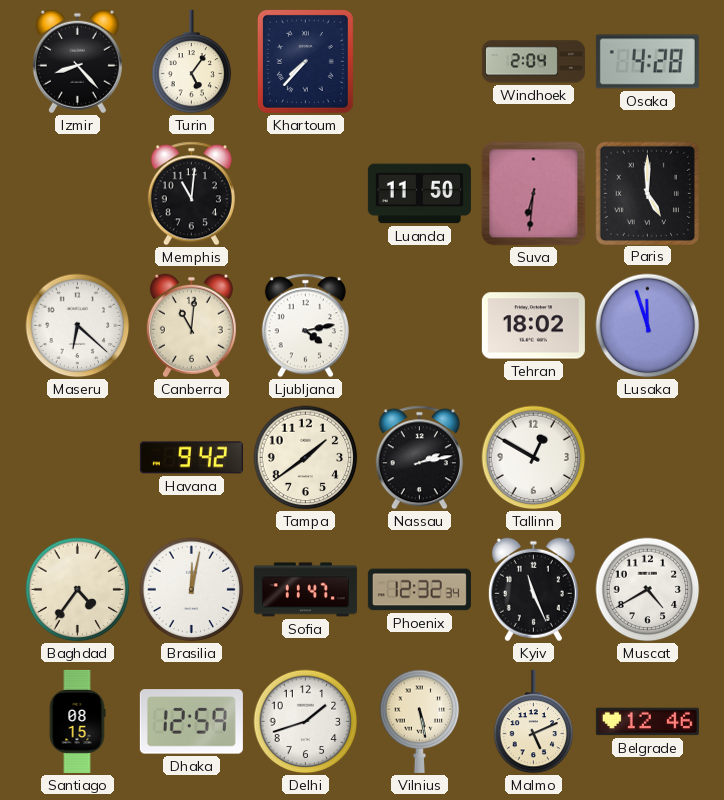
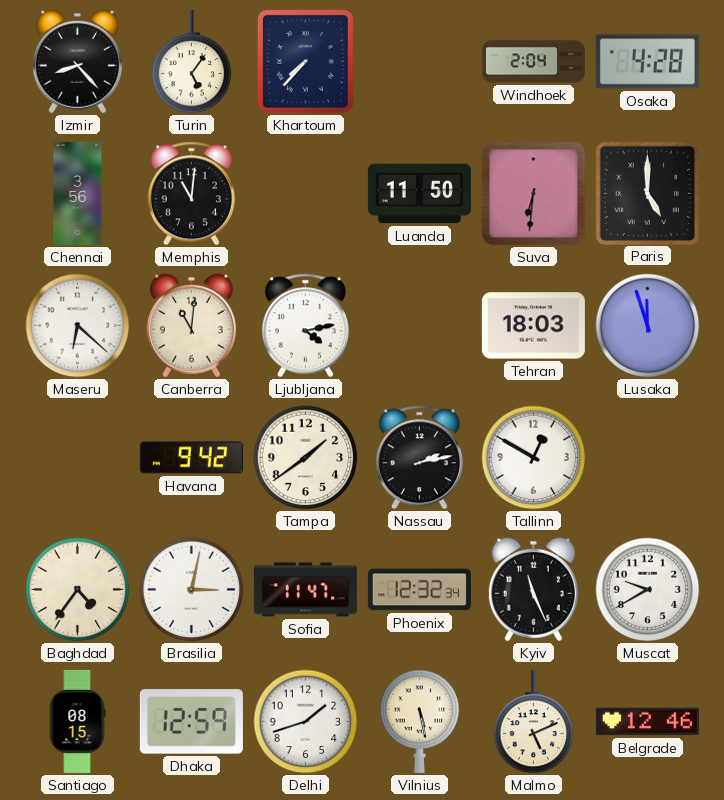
Chennai: none -> 3:56 (78, 193)
Tehran: 18:02 -> 18:03 (533, 326)
Brasilia: 12:02 -> 3:02 (192, 590)
Muscat: 4:40 -> 9:40 (648, 590)
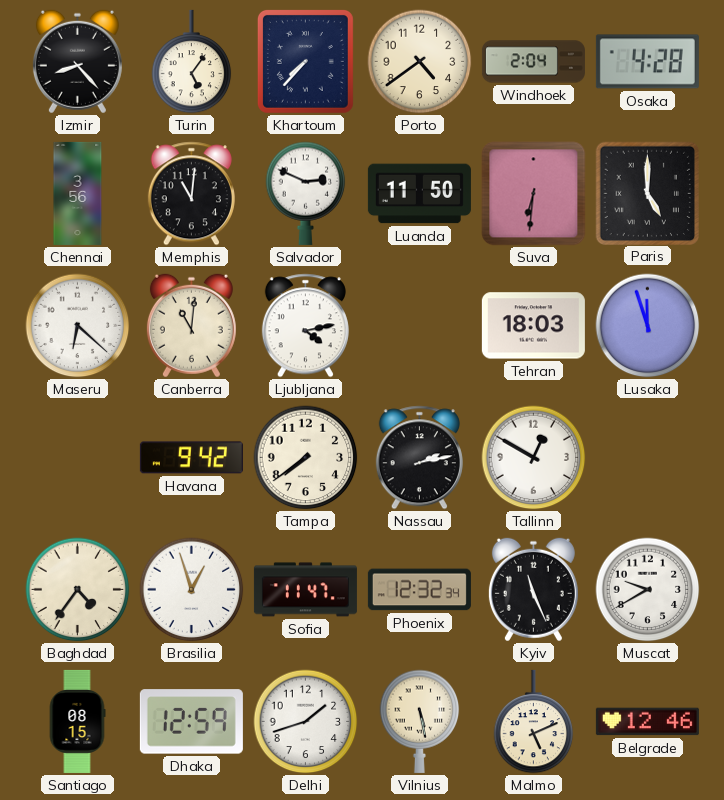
Porto: none -> 4:39 (420, 62)
Salvador: none -> 2:49 (306, 193)
Tampa: 1:39 -> 7:39 (306, 458)
Brasilia: 3:02 -> 12:57 (192, 590)
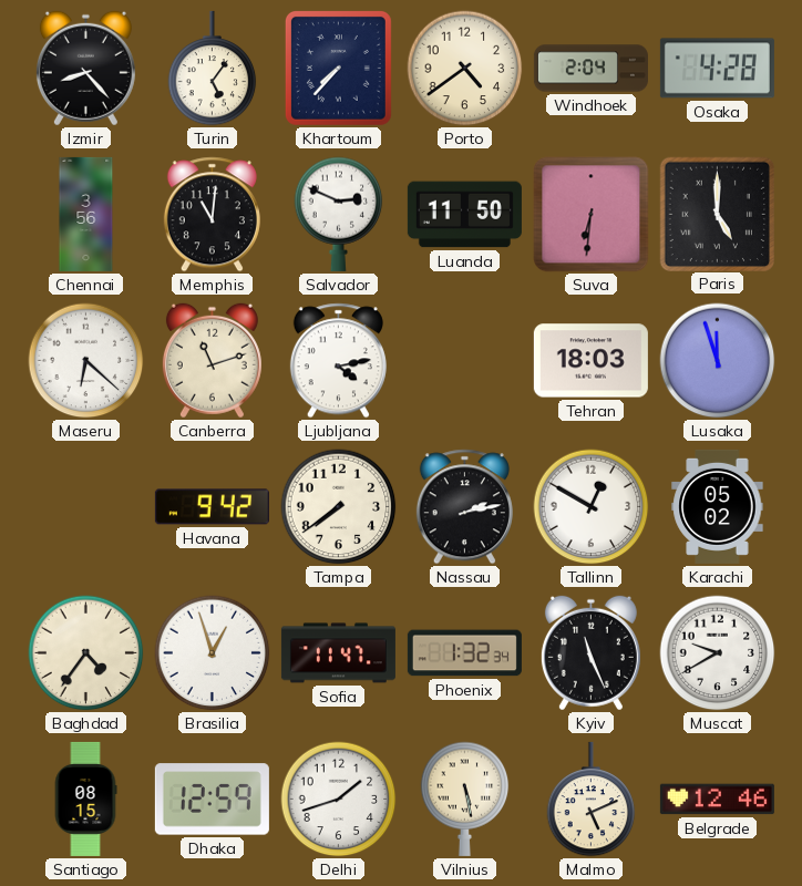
Canberra: 11:01 -> 11:12 (212, 361)
Karachi: none -> 05:02 (718, 506)
Phoenix: 12:32 -> 1:32 (464, 653)
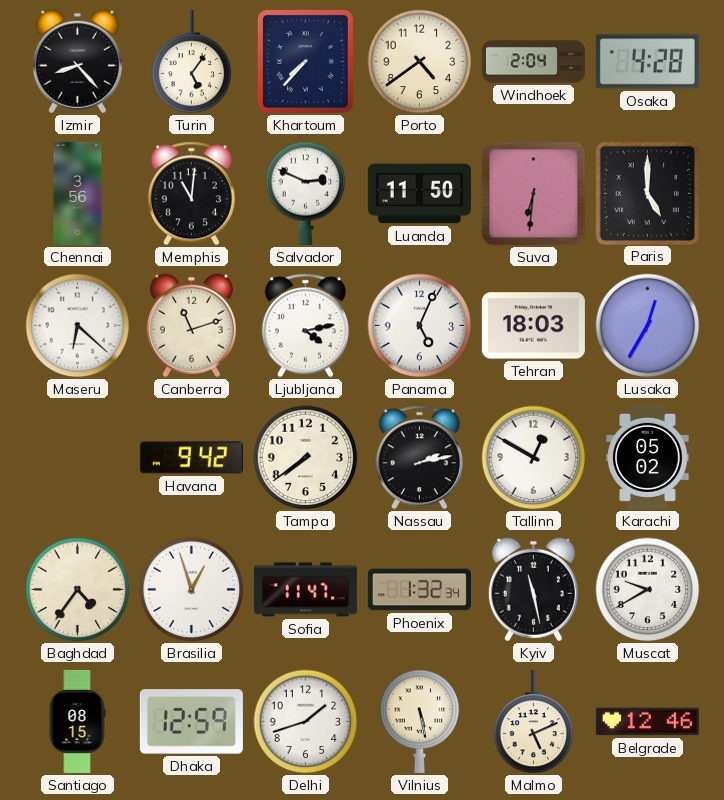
Panama: none -> 5:04 (420, 326)
Lusaka: 11:57 -> 12:35 (648, 326)
Kyiv: 11:26 -> 11:28 (533, 590)
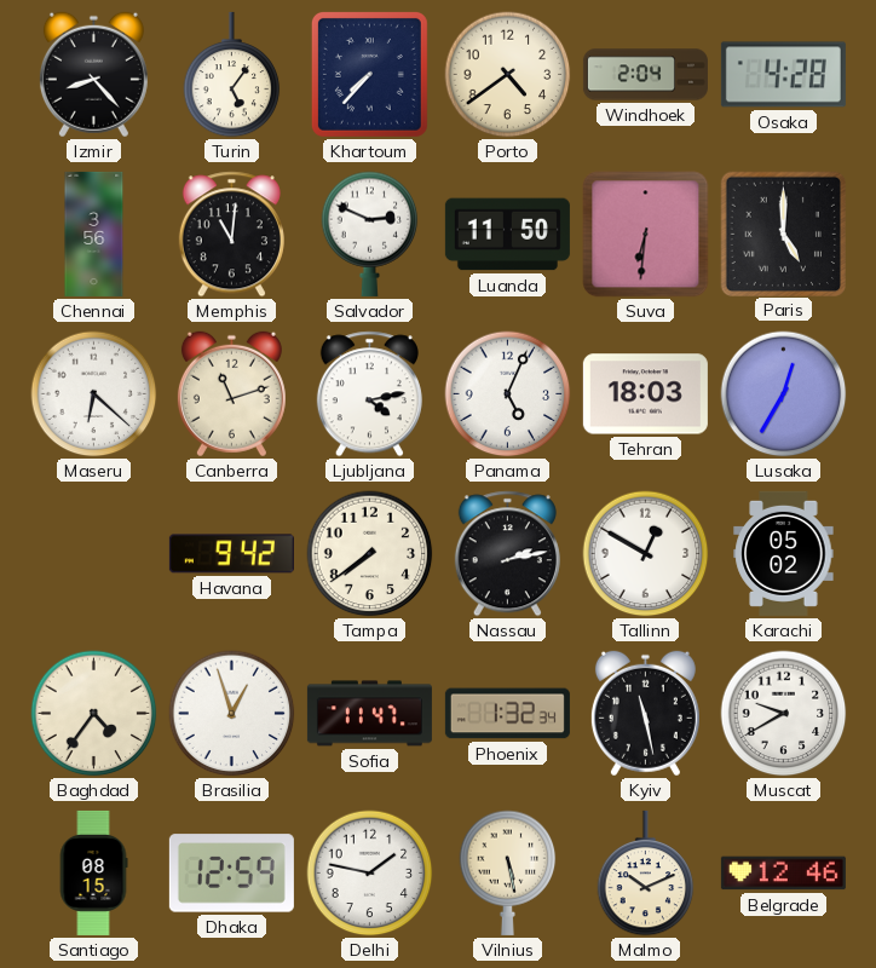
Delhi: 1:42 -> 1:47 (370, 874)
Malmo: 5:11 -> 10:11 (646, 874)
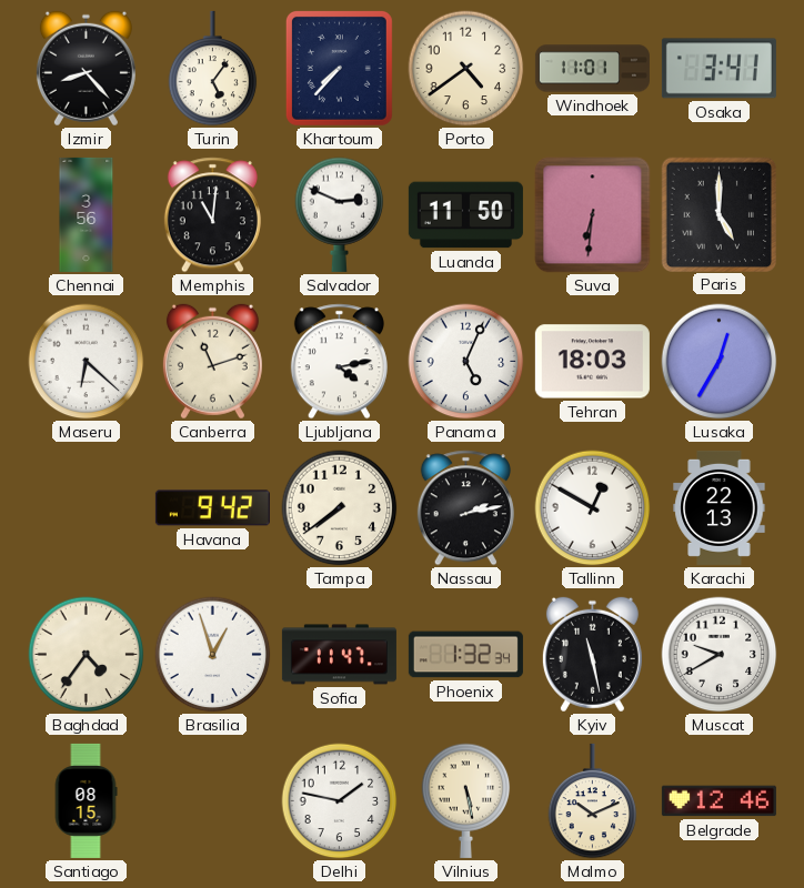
Windhoek: 2:04 -> 11:01 (592, 69)
Osaka: 4:28 -> 3:41 (718, 69)
Karachi: 05:02 -> 22:13 (720, 507)
Dhaka: 12:59 -> none (231, 874)
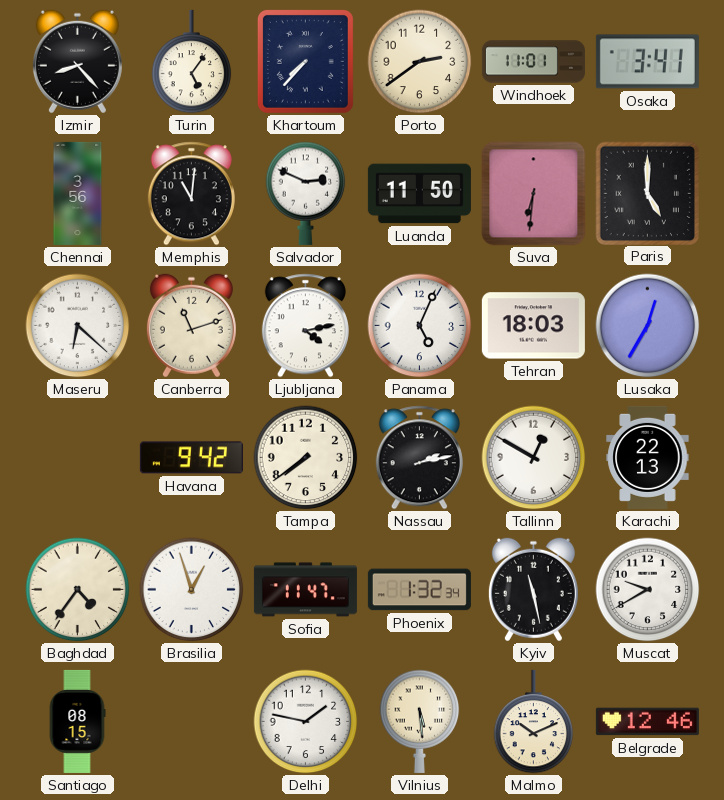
Porto: 4:39 -> 2:39 (420, 62)
Vilnius: 5:28 -> 5:29 (420, 721)
